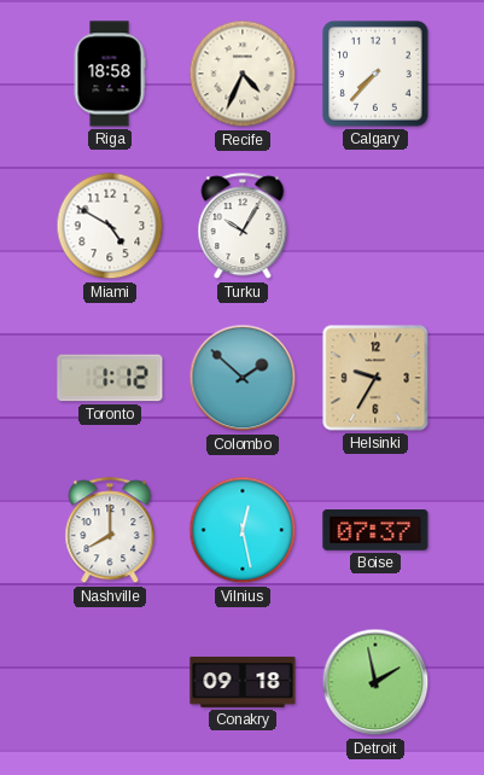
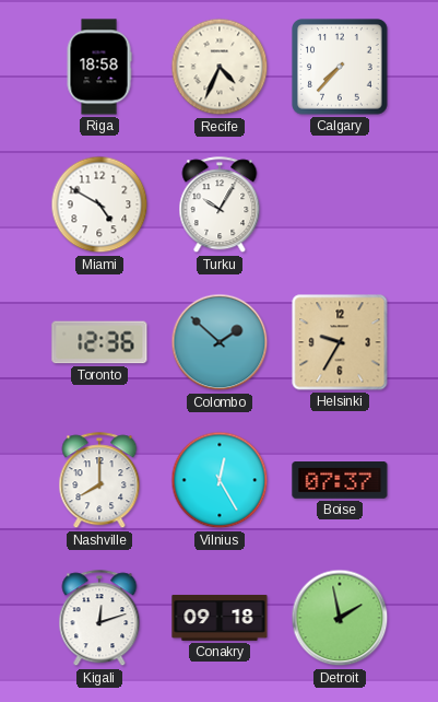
Toronto: 1:12 -> 12:36 (99, 342)
Vilnius: 12:28 -> 12:25 (220, 480)
Kigali: none -> 12:12 (99, 619)
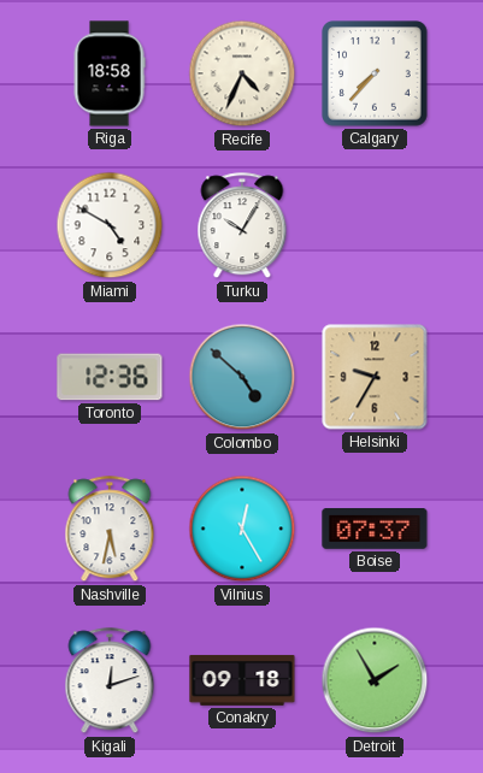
Colombo: 1:52 -> 4:52 (242, 377)
Nashville: 8:00 -> 5:32 (110, 530)
Detroit: 1:58 -> 1:55 (375, 680)
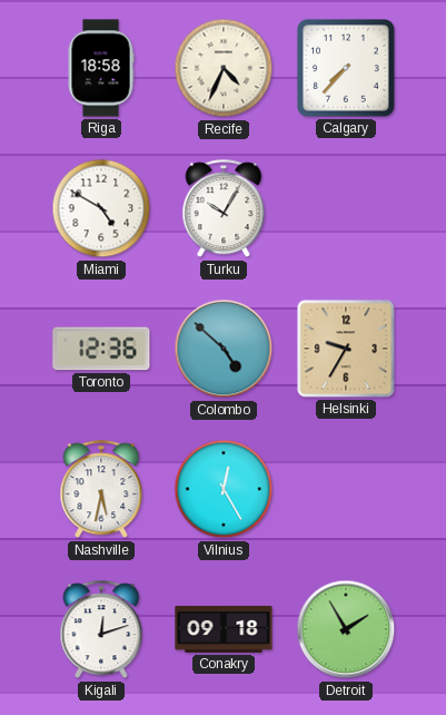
Boise: 07:37 -> none (375, 530)
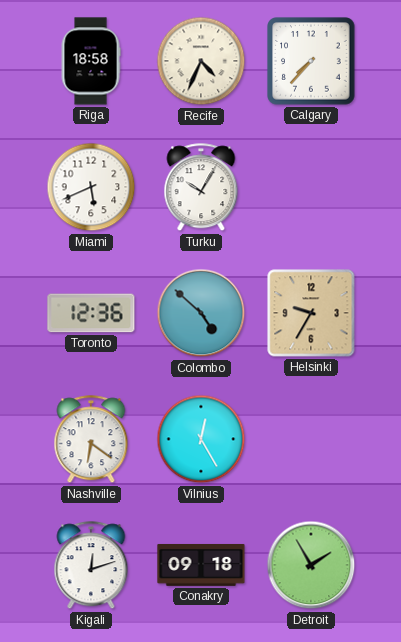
Miami: 4:50 -> 5:41 (91, 187)
Nashville: 5:32 -> 6:21 (91, 440)
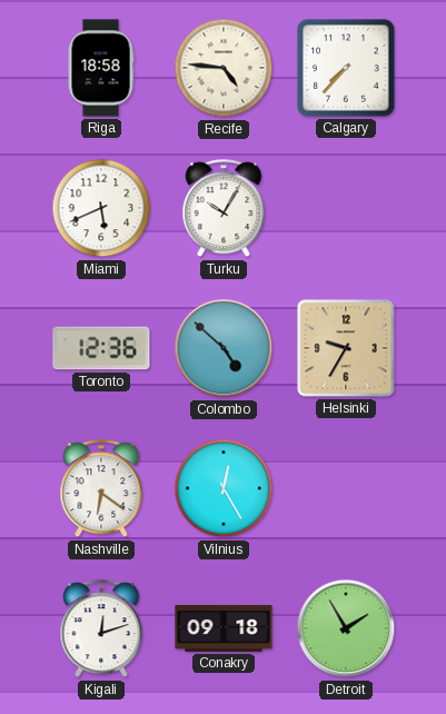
Recife: 4:34 -> 4:46 (224, 68)
